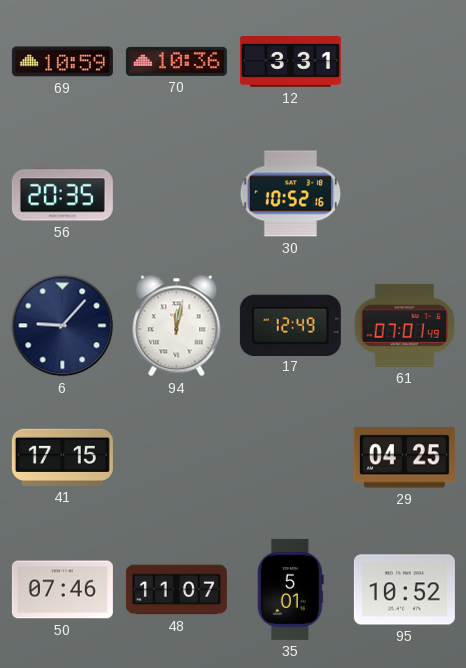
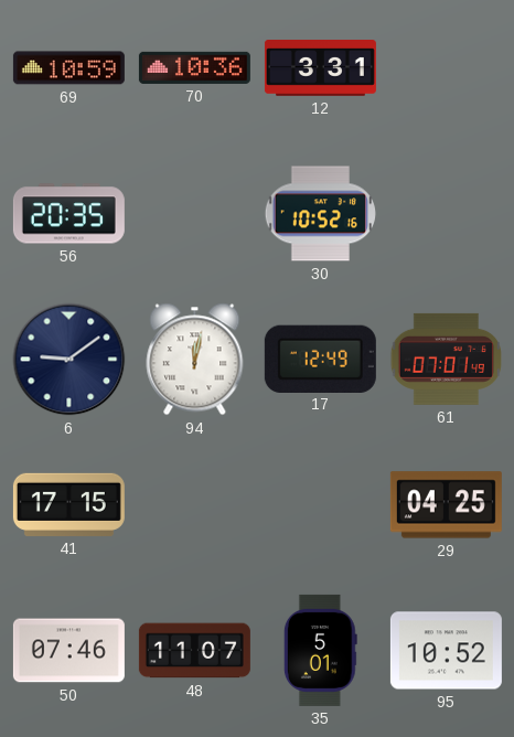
6: 9:07 -> 9:09 (69, 360)
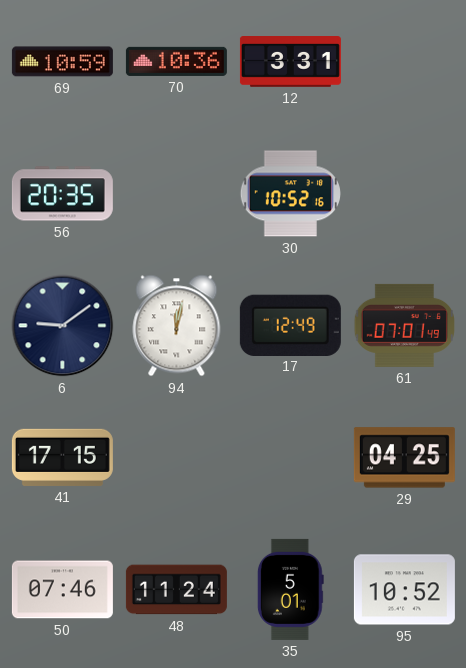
48: 11:07 -> 11:24 (176, 590)
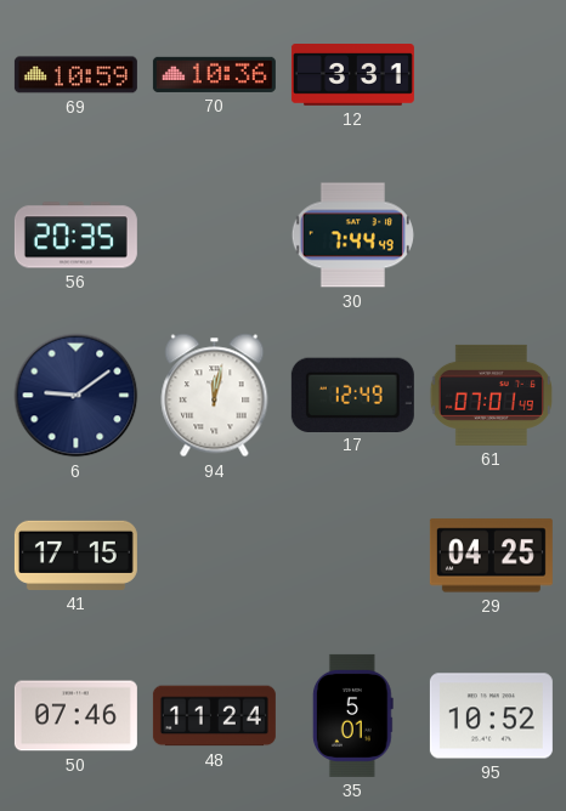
30: 10:52 -> 7:44 (352, 236)
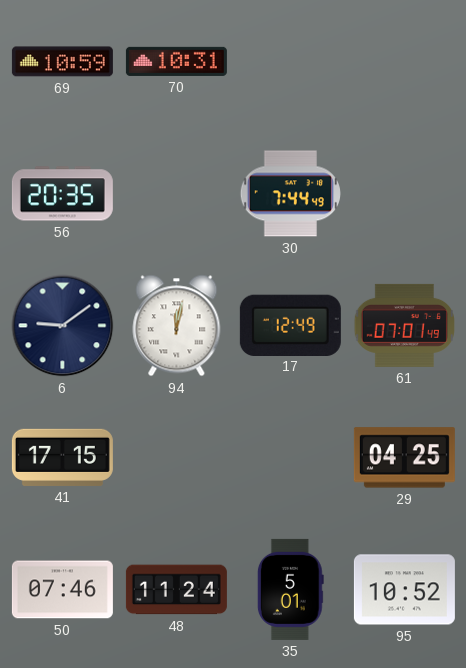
70: 10:36 -> 10:31 (176, 61)
12: 3:31 -> none (352, 75)
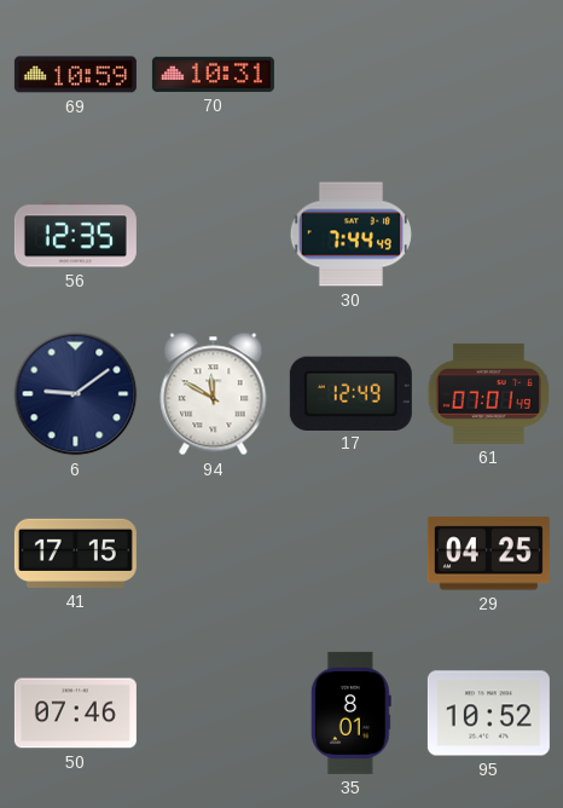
56: 20:35 -> 12:35 (75, 235)
94: 12:02 -> 11:50 (214, 394)
48: 11:24 -> none (176, 590)
35: 5:01 -> 8:01 (350, 712)
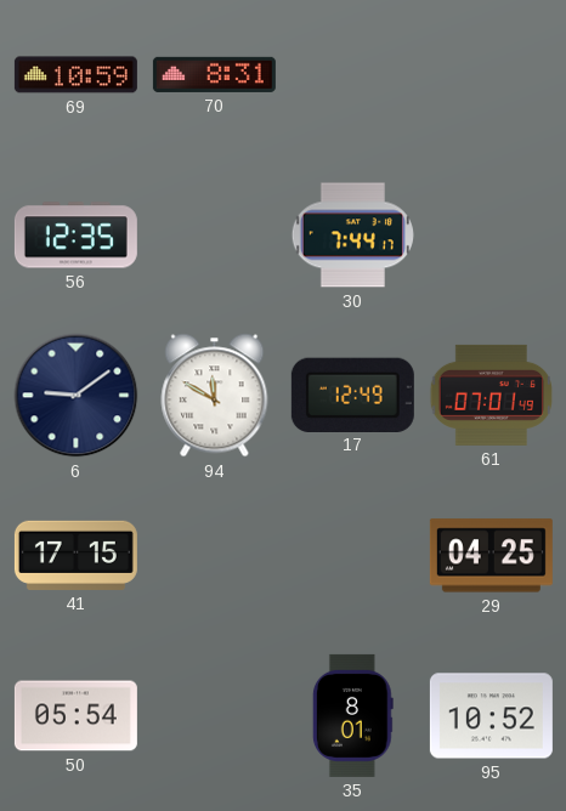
70: 10:31 -> 8:31 (214, 74)
30: 7:44:49 -> 7:44:17 (352, 236)
50: 07:46 -> 05:54 (75, 716)
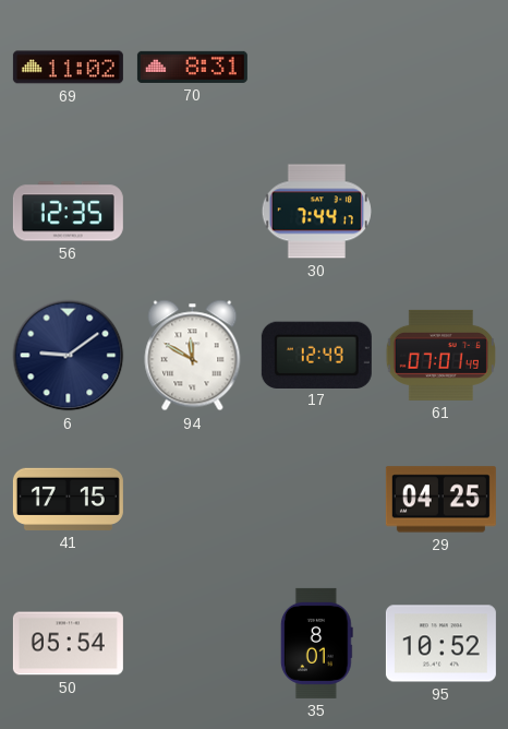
69: 10:59 -> 11:02 (68, 68)
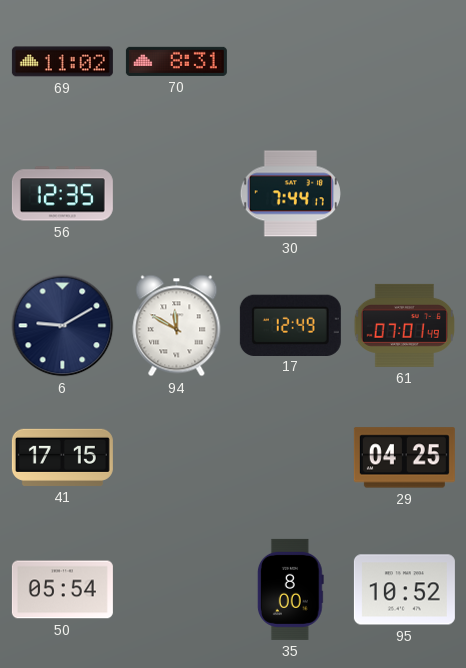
6: 9:09 -> 9:10 (63, 326)
35: 8:01 -> 8:00 (290, 589)
